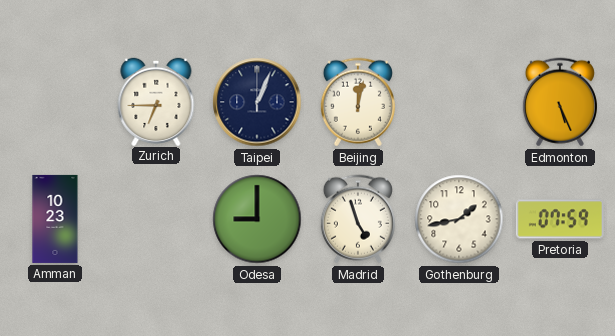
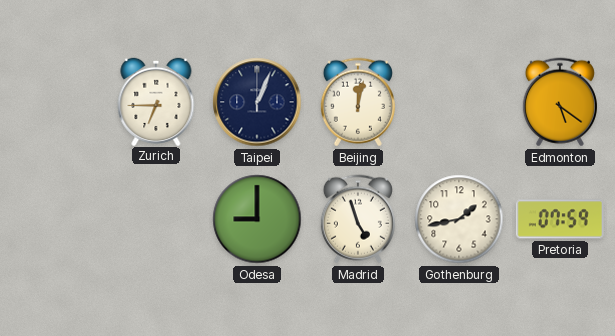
Edmonton: 5:26 -> 5:21 (560, 102)
Amman: 10:23 -> none (55, 219)
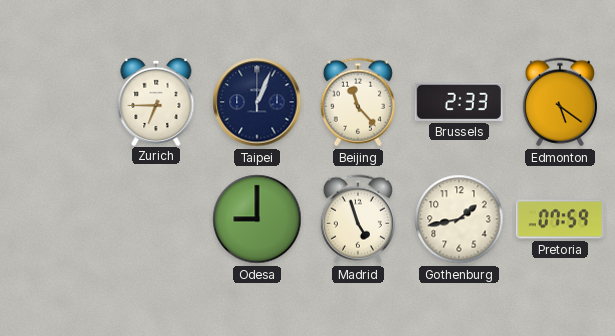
Beijing: 12:02 -> 11:23 (358, 102)
Brussels: none -> 2:33 (459, 102)
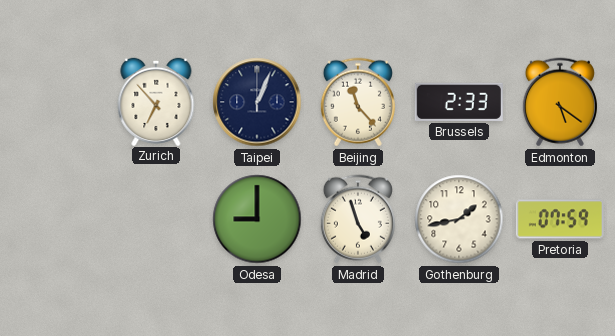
Zurich: 6:45 -> 6:53 (156, 101)
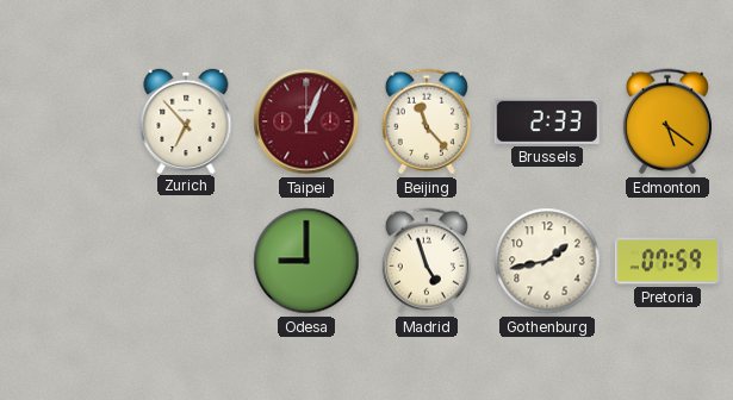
Taipei dial: navy -> burgundy (306, 121)
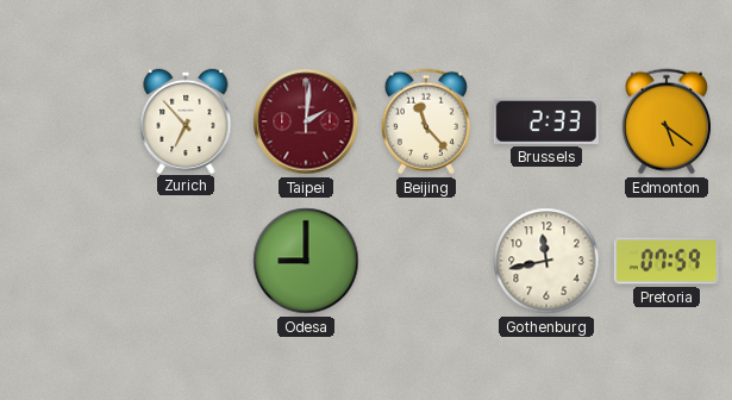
Taipei: 1:04 -> 2:01 (306, 121)
Madrid: 4:57 -> none (427, 261)
Gothenburg: 1:43 -> 11:43 (546, 261)
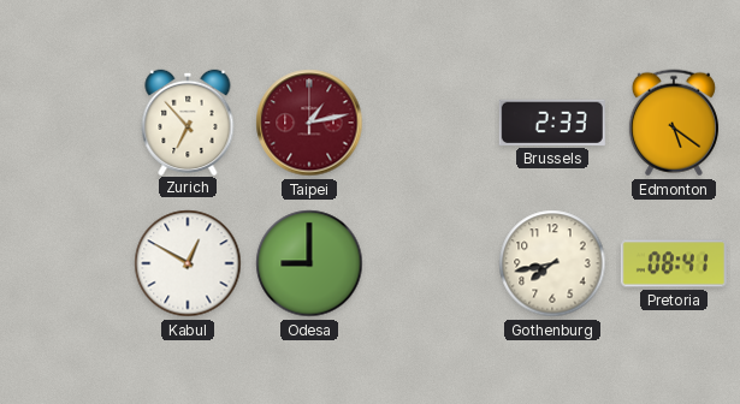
Taipei: 2:01 -> 1:13 (309, 123)
Beijing: 11:23 -> none (426, 121)
Kabul: none -> 12:50 (188, 263)
Gothenburg: 11:43 -> 7:43 (552, 263)
Pretoria: 07:59 -> 08:41 (674, 263)
